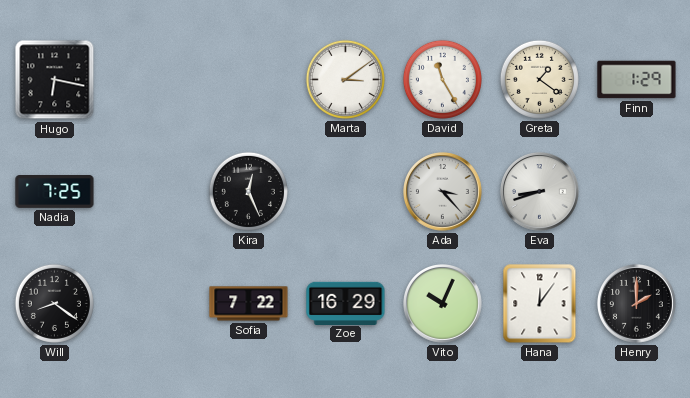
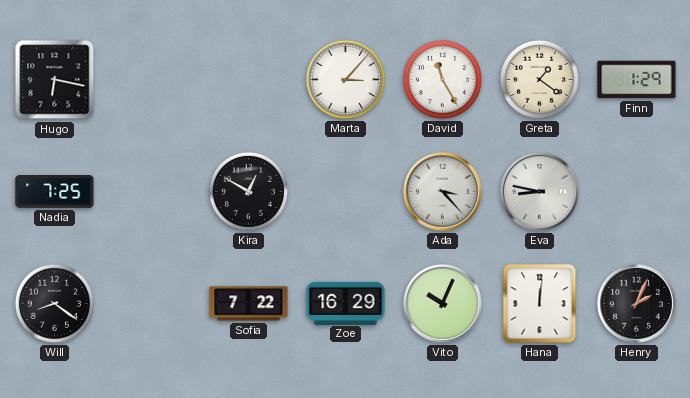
Marta: 3:09 -> 3:07 (345, 79)
Kira: 12:26 -> 12:50 (248, 191)
Eva: 8:42 -> 8:47 (540, 192)
Hana: 12:06 -> 12:01 (540, 304)
Henry: 2:00 -> 2:04 (637, 304)
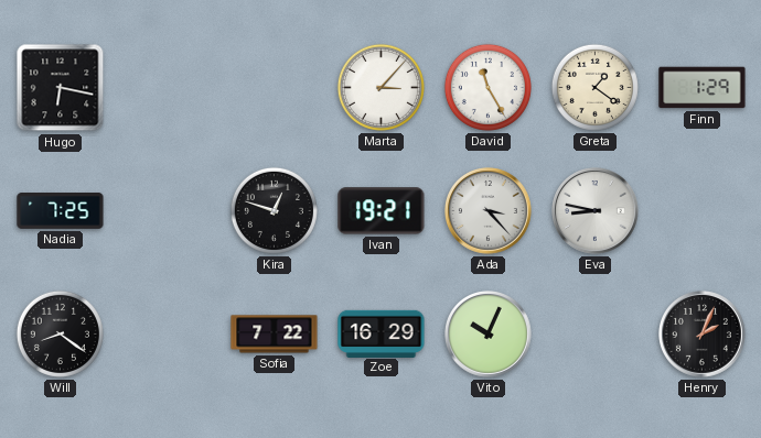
Kira: 12:50 -> 12:48 (274, 210)
Ivan: none -> 19:21 (382, 211)
Hana: 12:01 -> none (540, 304)
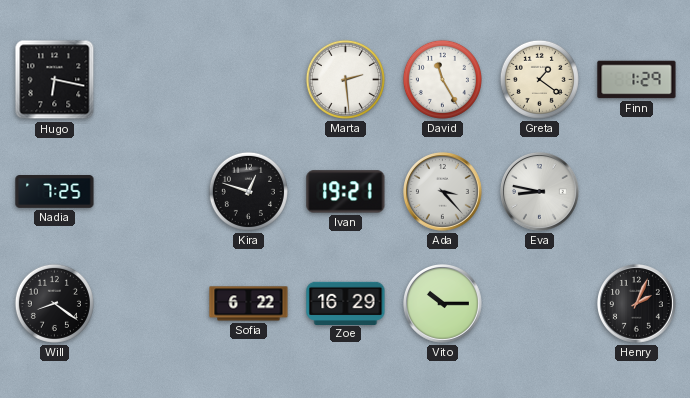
Marta: 3:07 -> 2:29 (345, 79)
Sofia: 7:22 -> 6:22 (249, 304)
Vito: 10:04 -> 10:15 (443, 304)
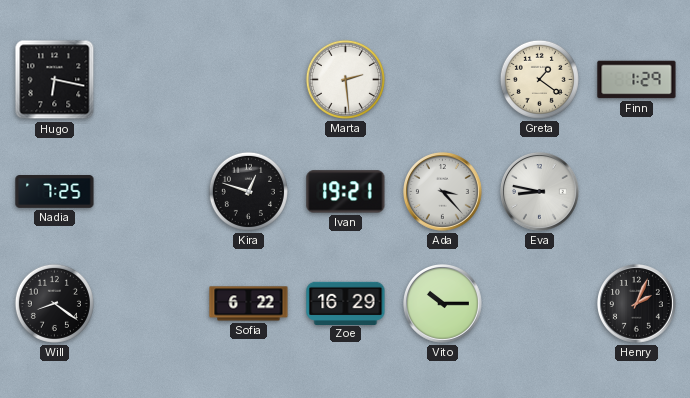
David: 11:25 -> none (442, 79)
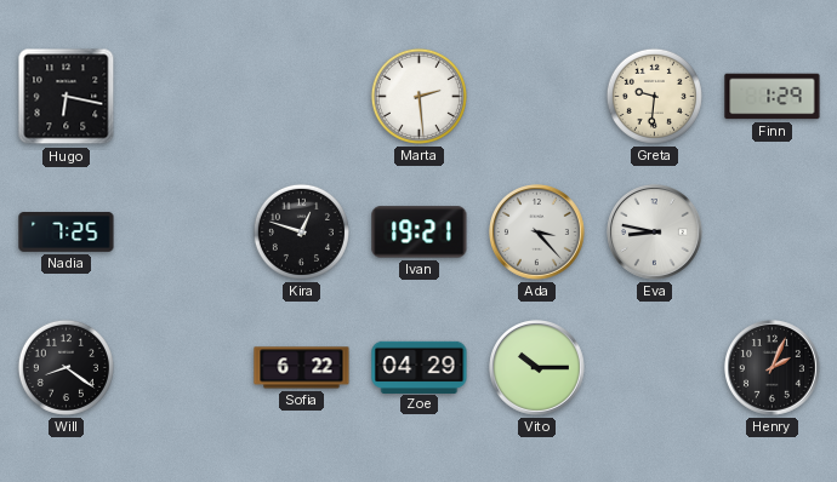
Greta: 1:21 -> 9:31 (654, 96)
Zoe: 16:29 -> 04:29 (420, 367)
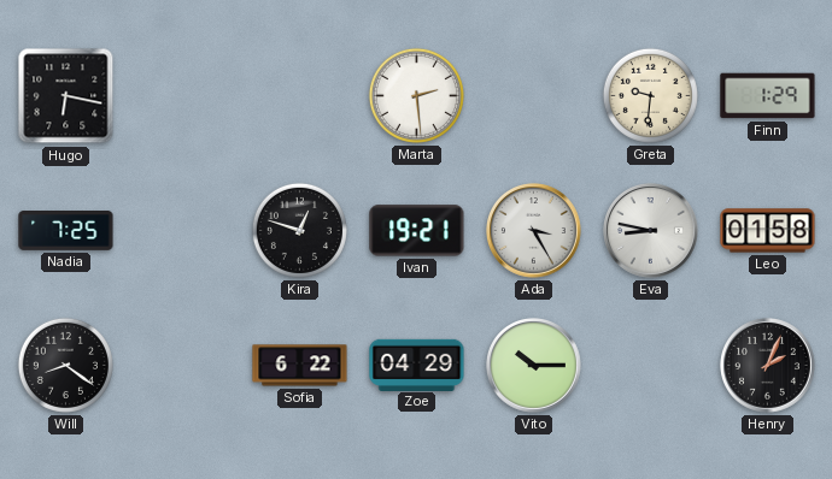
Ada: 3:23 -> 3:25 (534, 231)
Leo: none -> 01:58 (768, 231)
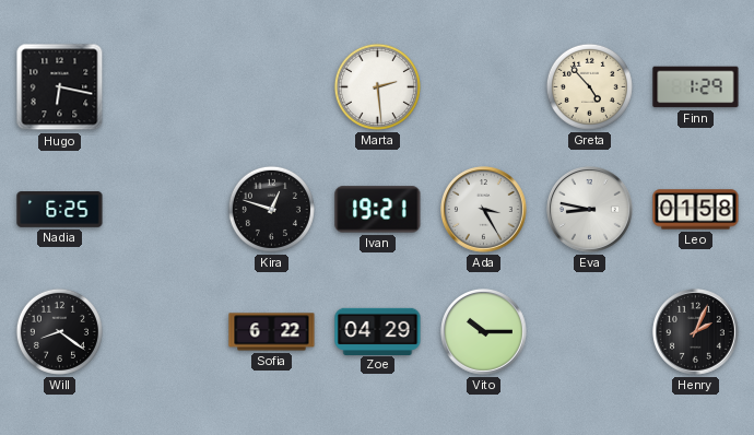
Greta: 9:31 -> 4:53 (589, 86)
Nadia: 7:25 -> 6:25 (60, 210)
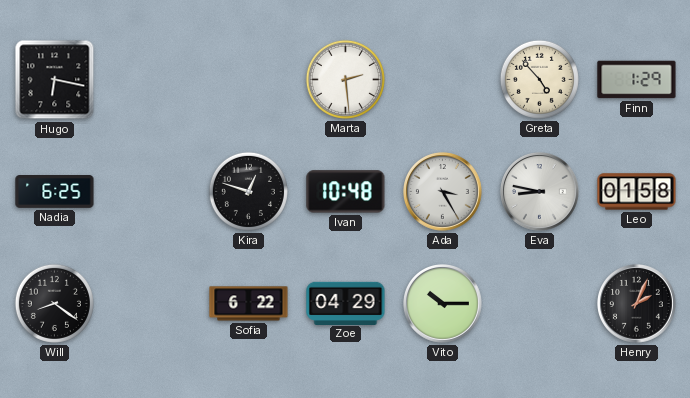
Ivan: 19:21 -> 10:48 (346, 192)
